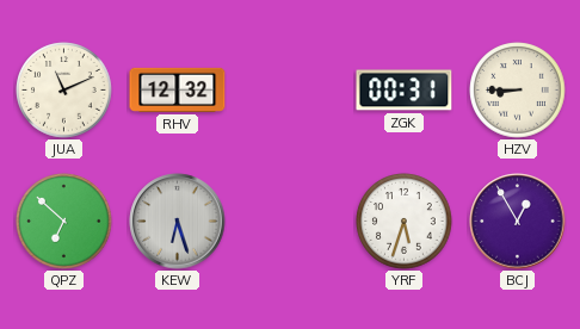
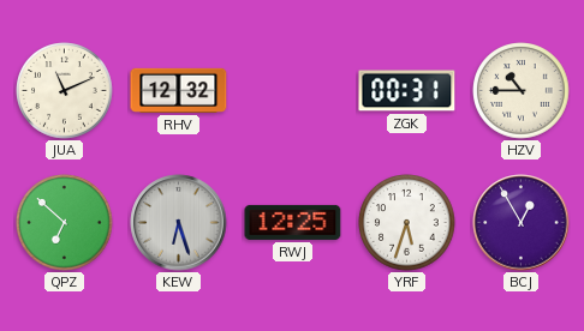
HZV: 8:45 -> 10:45 (522, 91)
RWJ: none -> 12:25 (293, 222)
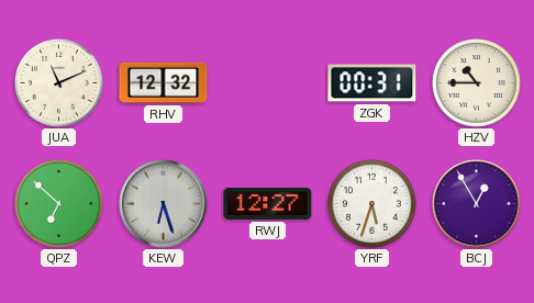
RWJ: 12:25 -> 12:27 (268, 203)
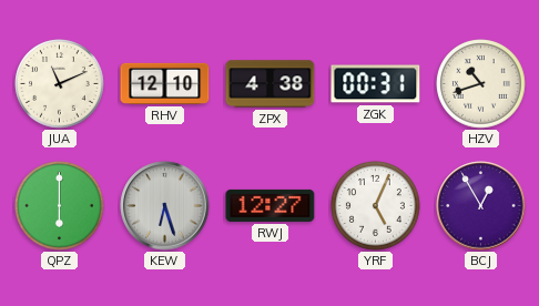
RHV: 12:32 -> 12:10 (165, 83)
ZPX: none -> 4:38 (271, 84)
HZV: 10:45 -> 10:42 (481, 84)
QPZ: 6:52 -> 6:00 (60, 206)
YRF: 5:33 -> 5:04 (376, 206)
